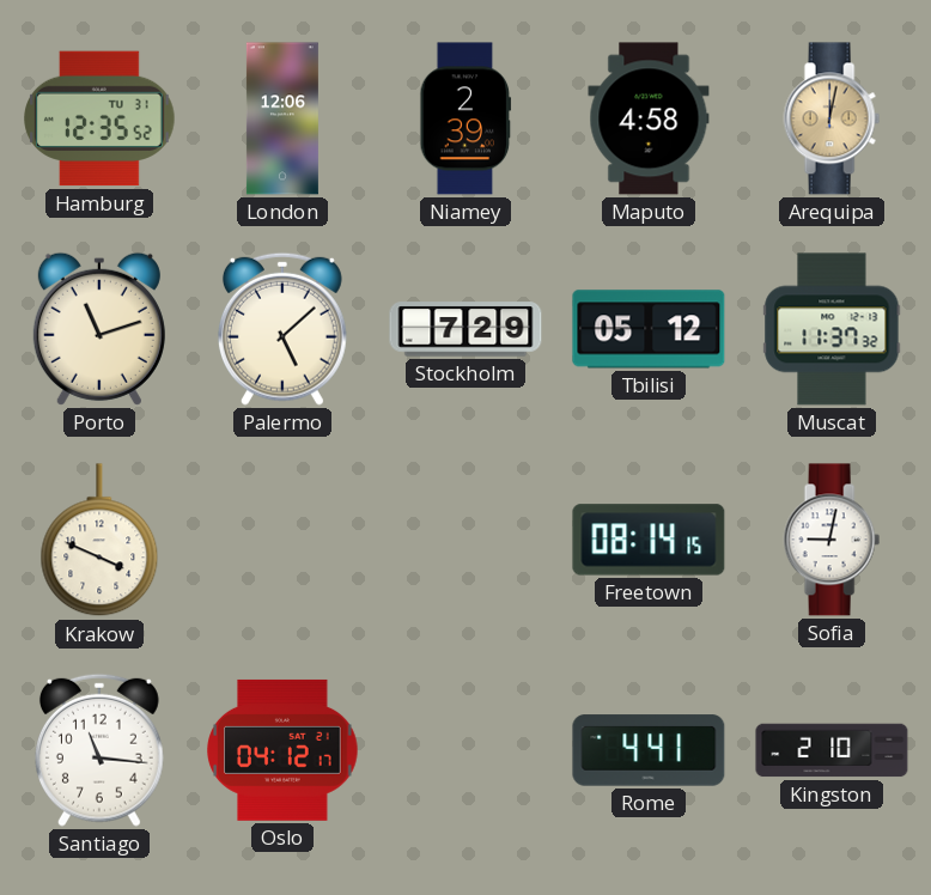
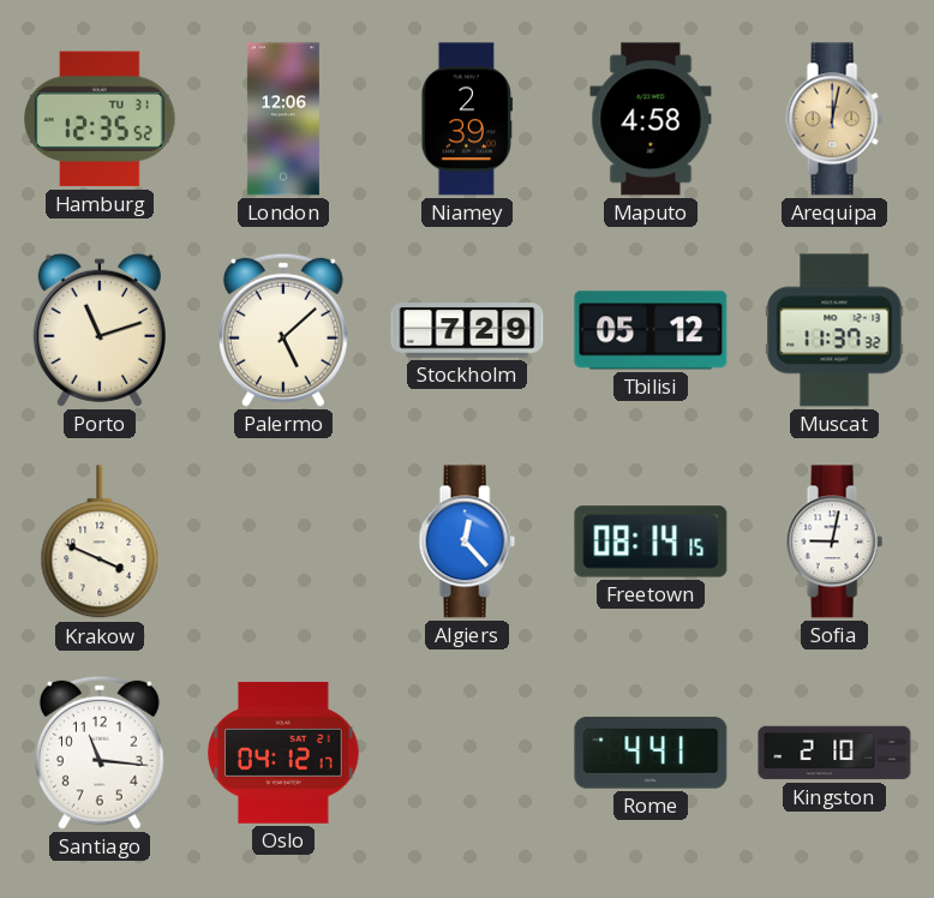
Algiers: none -> 12:23 (467, 541)
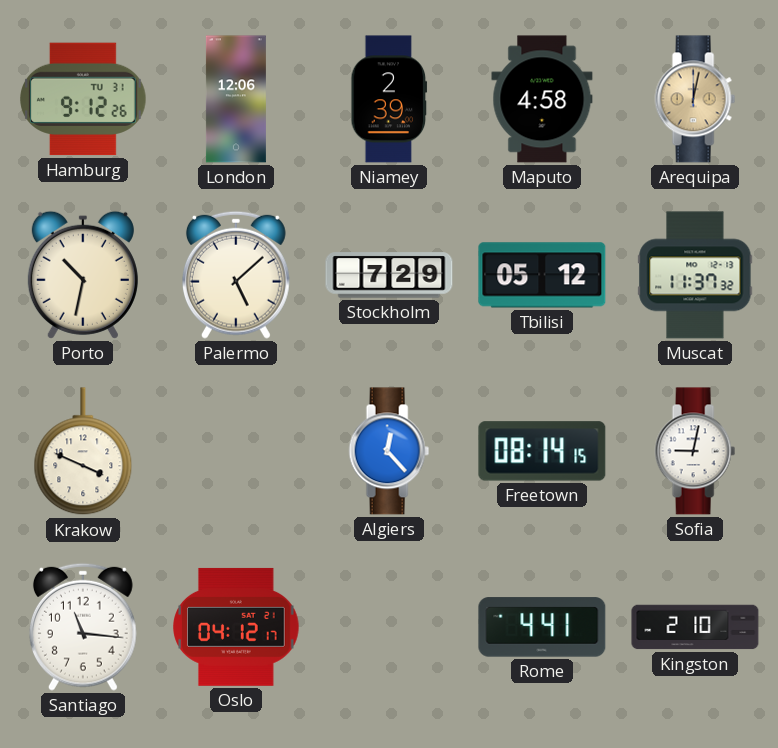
Hamburg: 12:35 -> 9:12 (83, 99)
Porto: 11:12 -> 10:32 (83, 275)
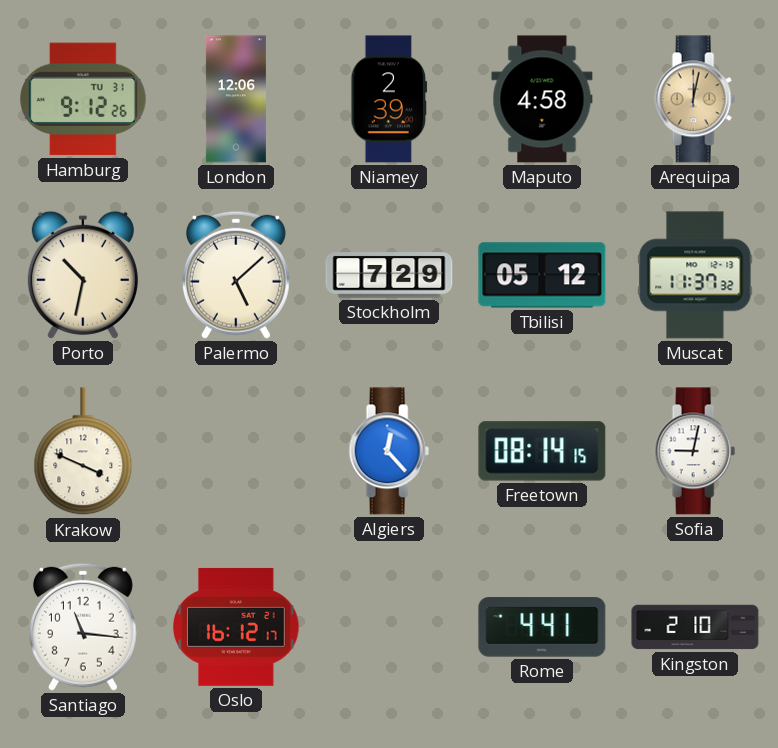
Oslo: 04:12 -> 16:12 (236, 627)
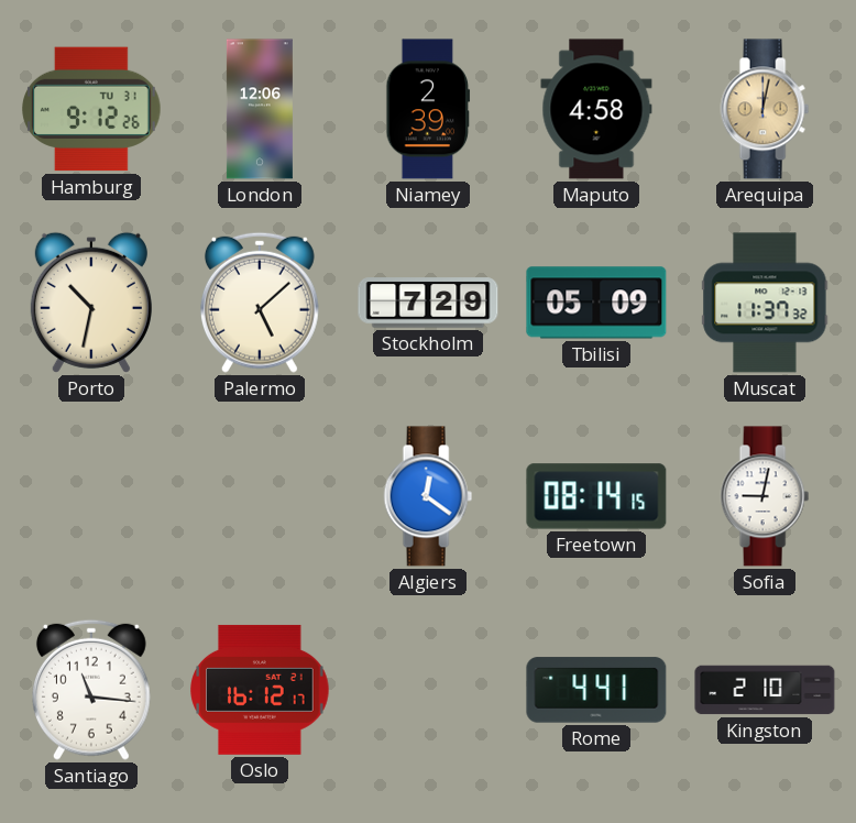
Tbilisi: 05:12 -> 05:09 (596, 303)
Krakow: 3:49 -> none (83, 452)
Algiers: 12:23 -> 12:21 (428, 496)
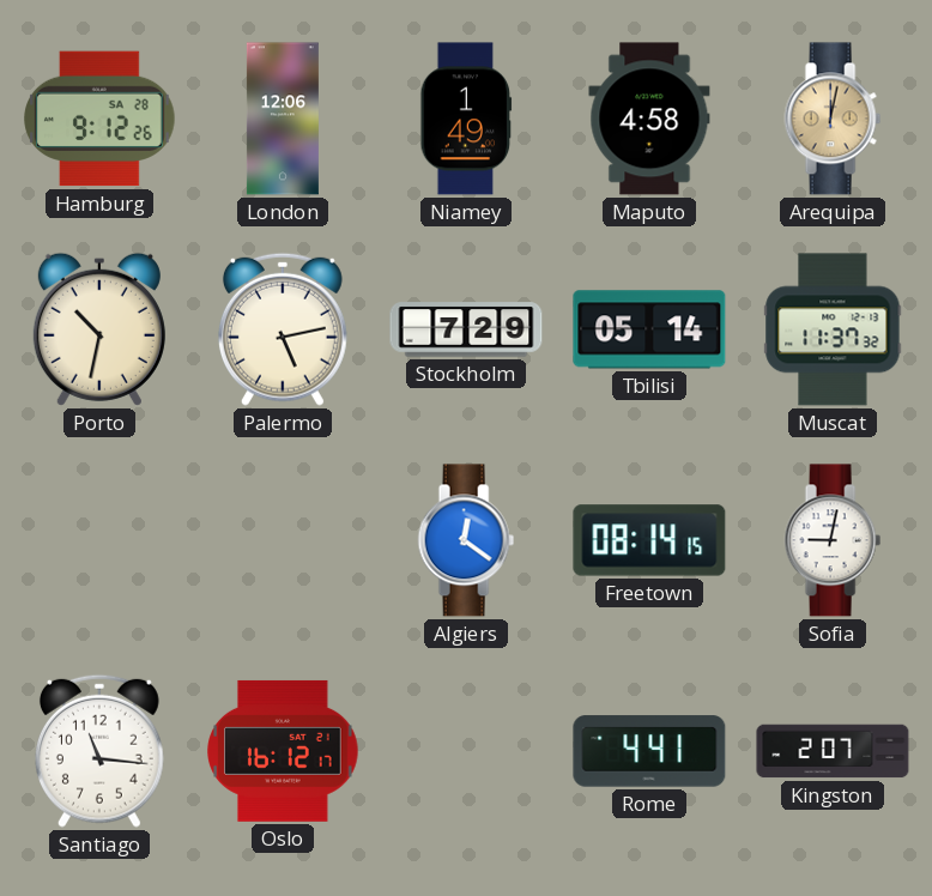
Hamburg date: TU 31 -> SA 28 (99, 119)
Niamey: 2:39 -> 1:49 (466, 119)
Palermo: 5:08 -> 5:13 (283, 329)
Tbilisi: 05:09 -> 05:14 (649, 329)
Kingston: 2:10 -> 2:07 (833, 751)
